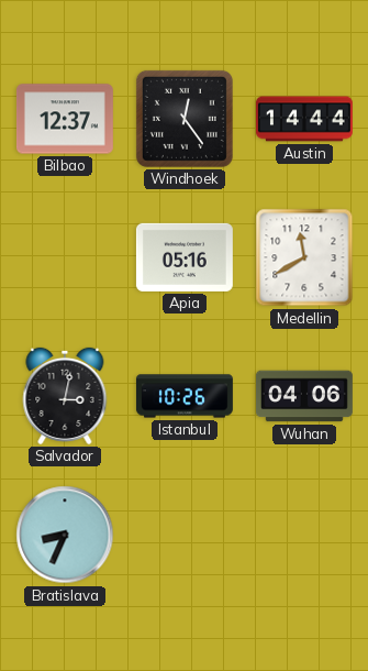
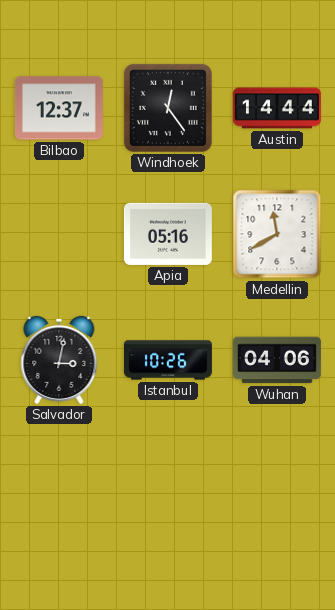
Bratislava: 8:34 -> none (65, 535)
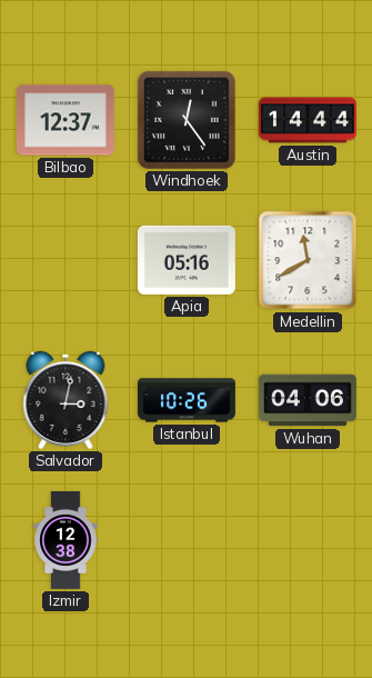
Izmir: none -> 12:38 (66, 540)
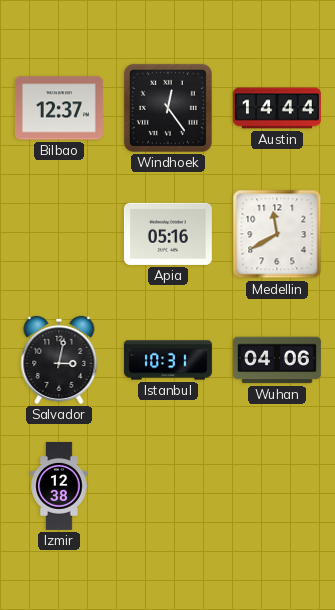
Istanbul: 10:26 -> 10:31 (168, 360)
